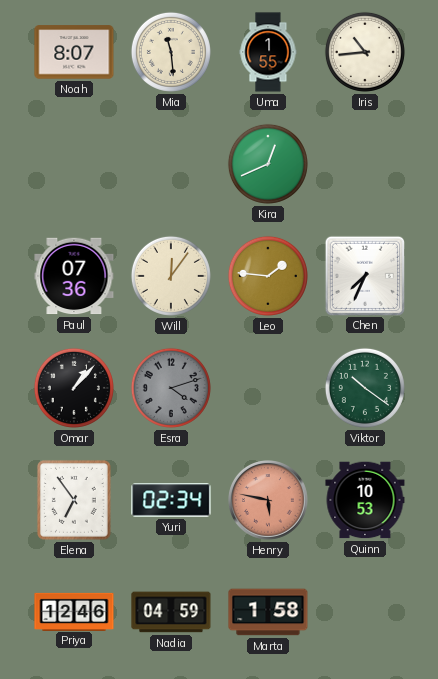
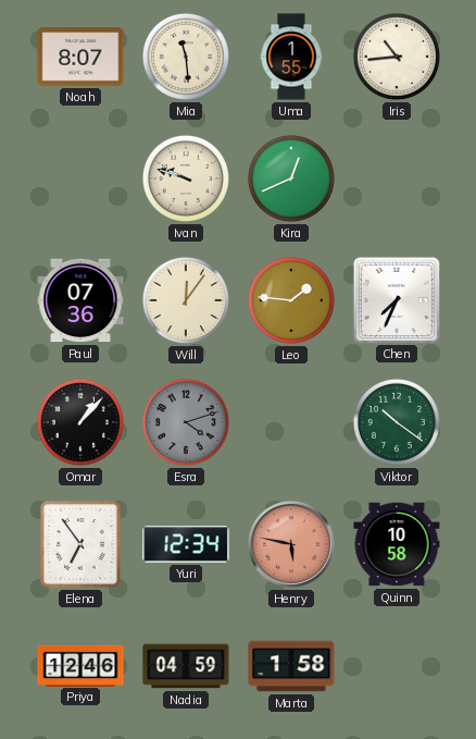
Ivan: none -> 9:48 (186, 178)
Yuri: 02:34 -> 12:34 (186, 544)
Quinn: 10:53 -> 10:58 (397, 544)
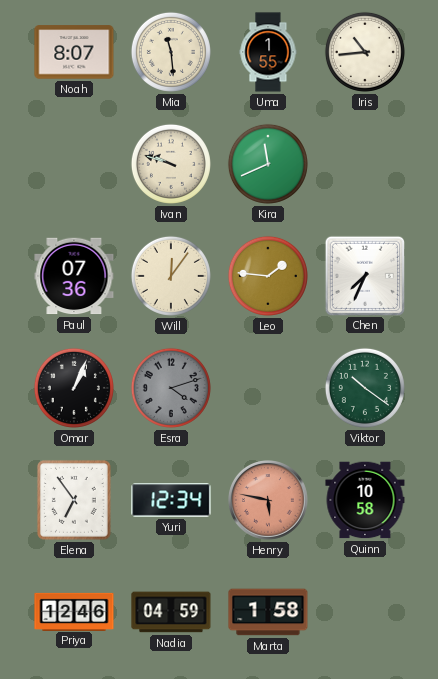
Kira: 12:41 -> 11:41 (268, 164)
Omar: 1:07 -> 1:04 (74, 388)
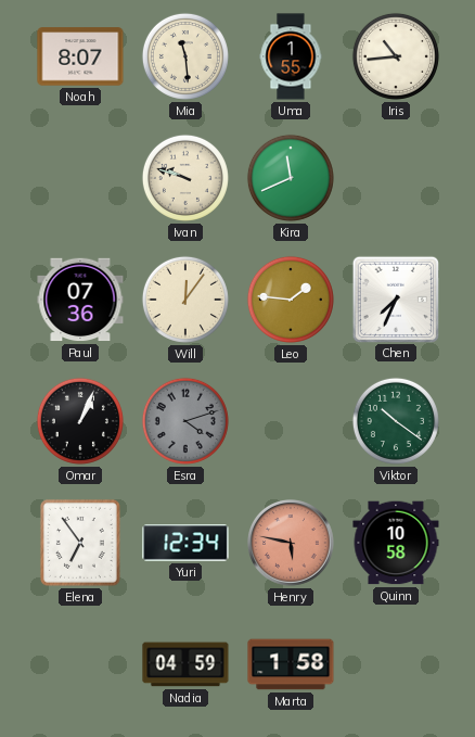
Priya: 12:46 -> none (74, 611)
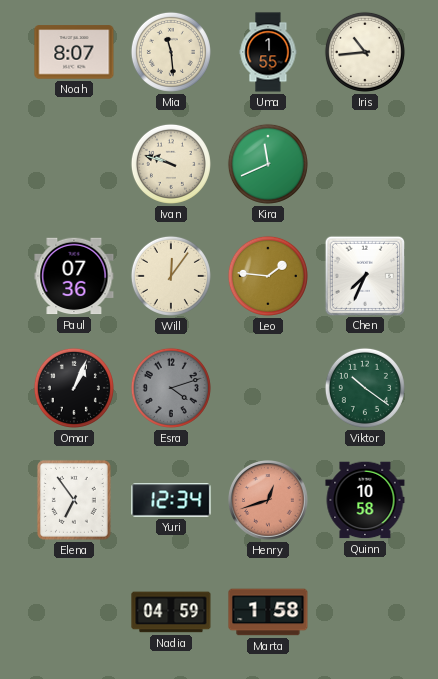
Henry: 5:47 -> 12:42 (269, 501)
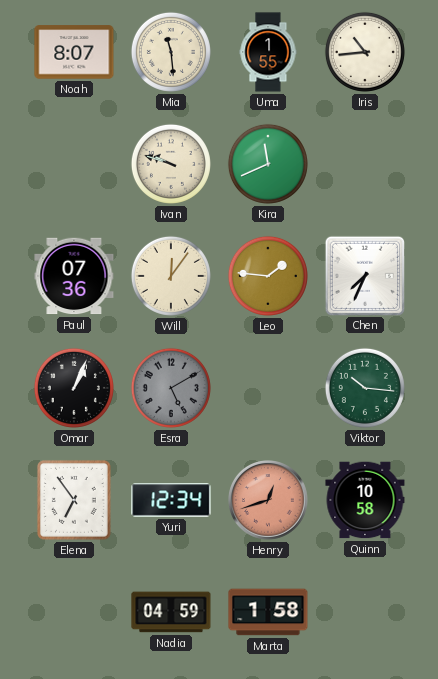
Esra: 4:12 -> 5:10 (171, 388)
Viktor: 10:21 -> 10:16 (365, 388)
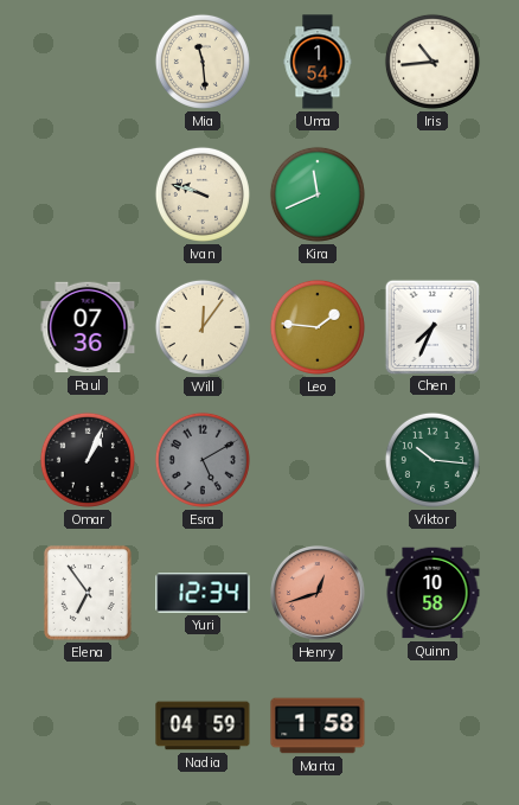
Noah: 8:07 -> none (74, 52)
Uma: 1:55 -> 1:54 (318, 62)
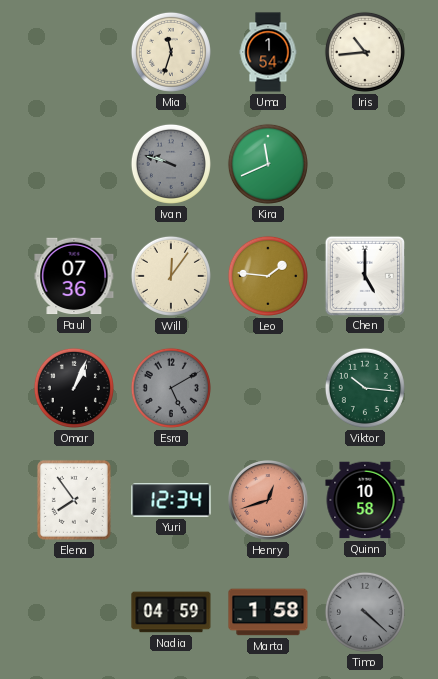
Mia: 11:29 -> 11:33 (171, 52)
Ivan dial: cream -> grey (171, 164)
Chen: 7:34 -> 5:00 (364, 275)
Elena: 6:54 -> 7:54 (74, 500)
Timo: none -> 4:22 (365, 612)
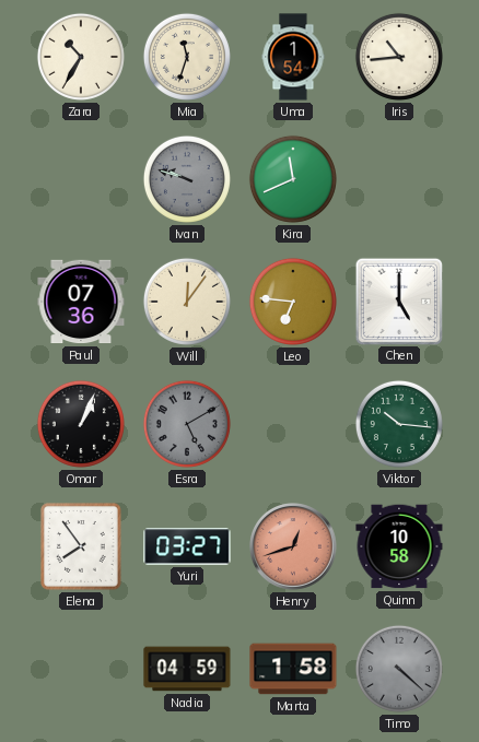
Zara: none -> 10:35 (81, 57)
Leo: 1:46 -> 6:46 (293, 302)
Yuri: 12:34 -> 03:27 (187, 546)
